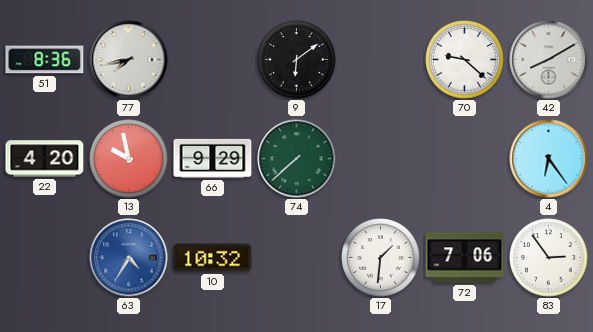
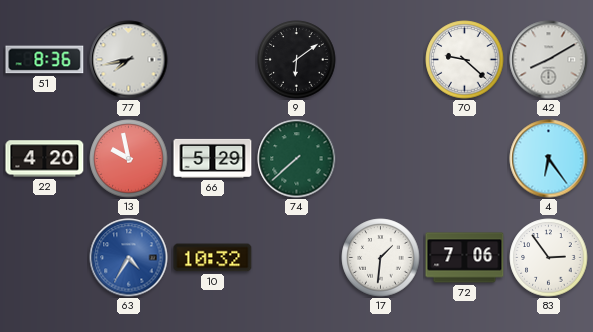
66: 9:29 -> 5:29 (213, 158)
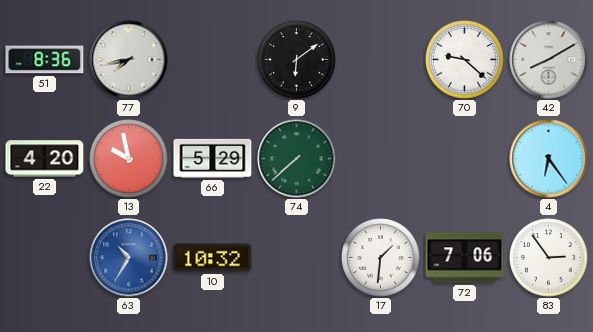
63: 4:35 -> 10:35 (129, 258)
